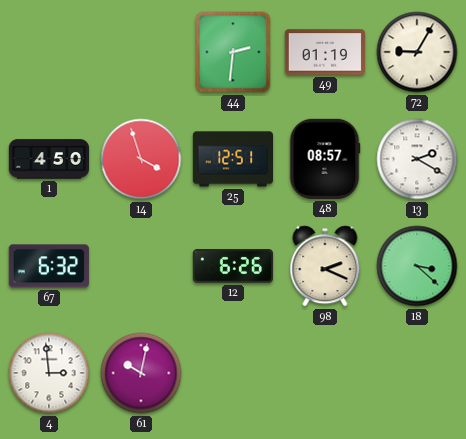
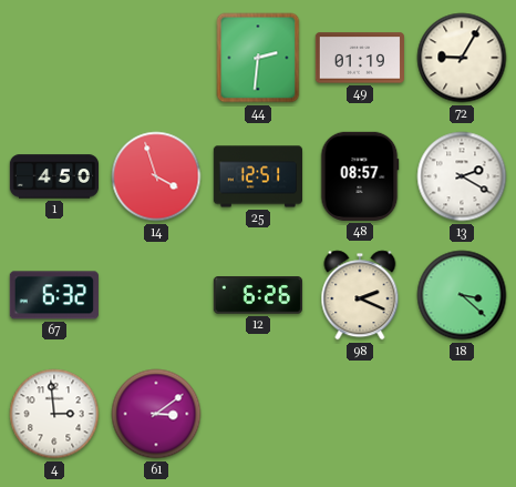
61: 10:02 -> 3:09 (156, 414)
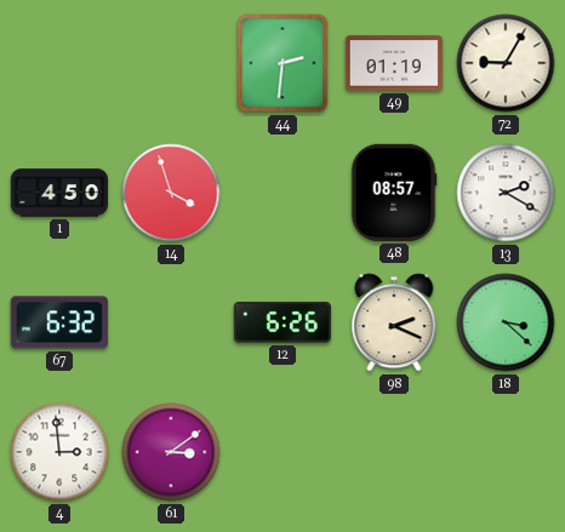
25: 12:51 -> none (257, 176)
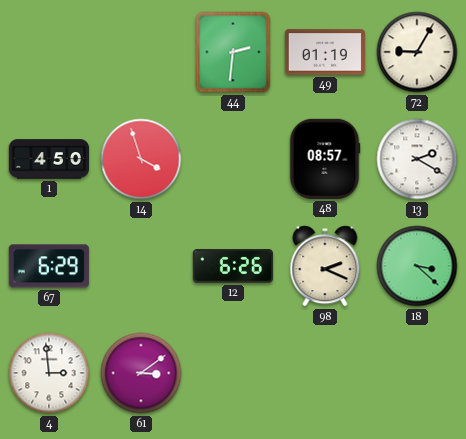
67: 6:32 -> 6:29 (49, 266)
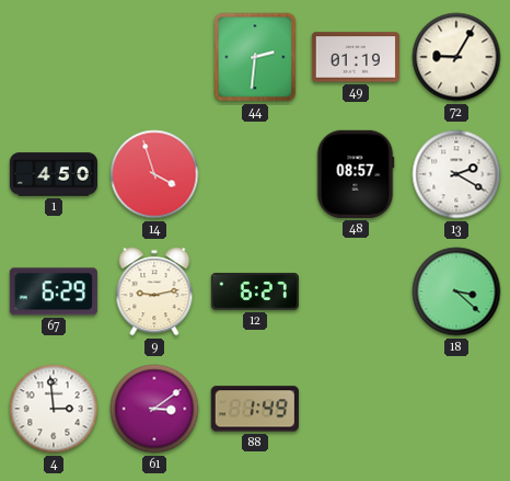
9: none -> 9:13 (154, 291)
12: 6:26 -> 6:27 (255, 291)
98: 2:19 -> none (325, 266)
88: none -> 1:49 (255, 409)
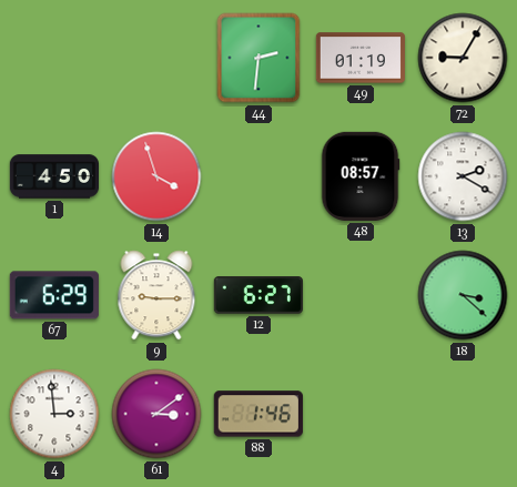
9: 9:13 -> 9:15 (156, 295)
88: 1:49 -> 1:46 (258, 414)
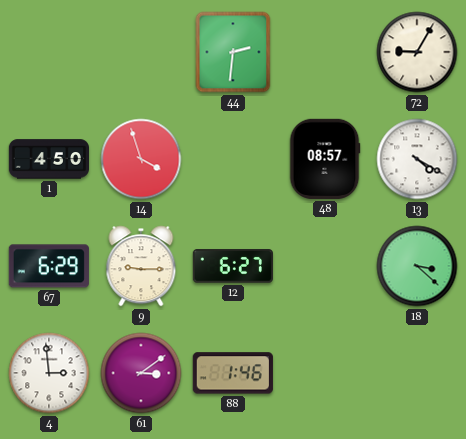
49: 01:19 -> none (359, 58)
13: 2:20 -> 4:20 (417, 159)
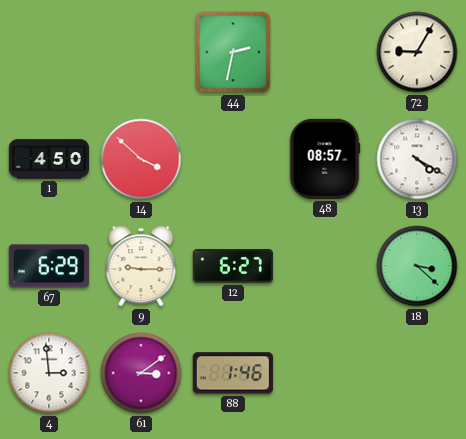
44: 2:31 -> 2:32 (233, 52)
14: 3:57 -> 3:52 (141, 159)
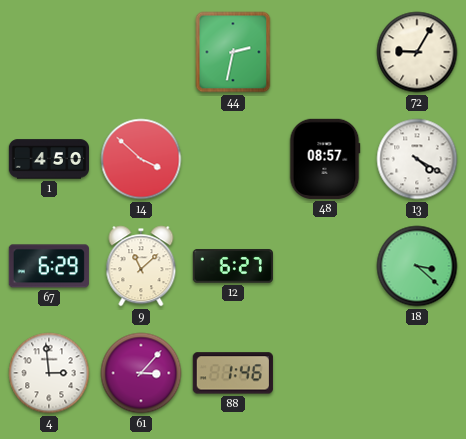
9: 9:15 -> 11:08 (141, 266)
61: 3:09 -> 3:07 (141, 373)
